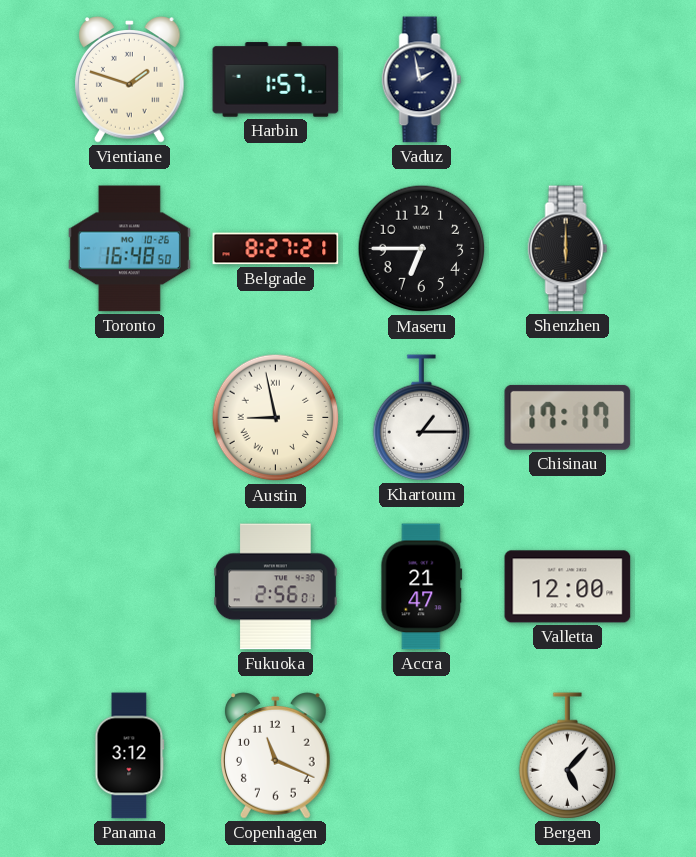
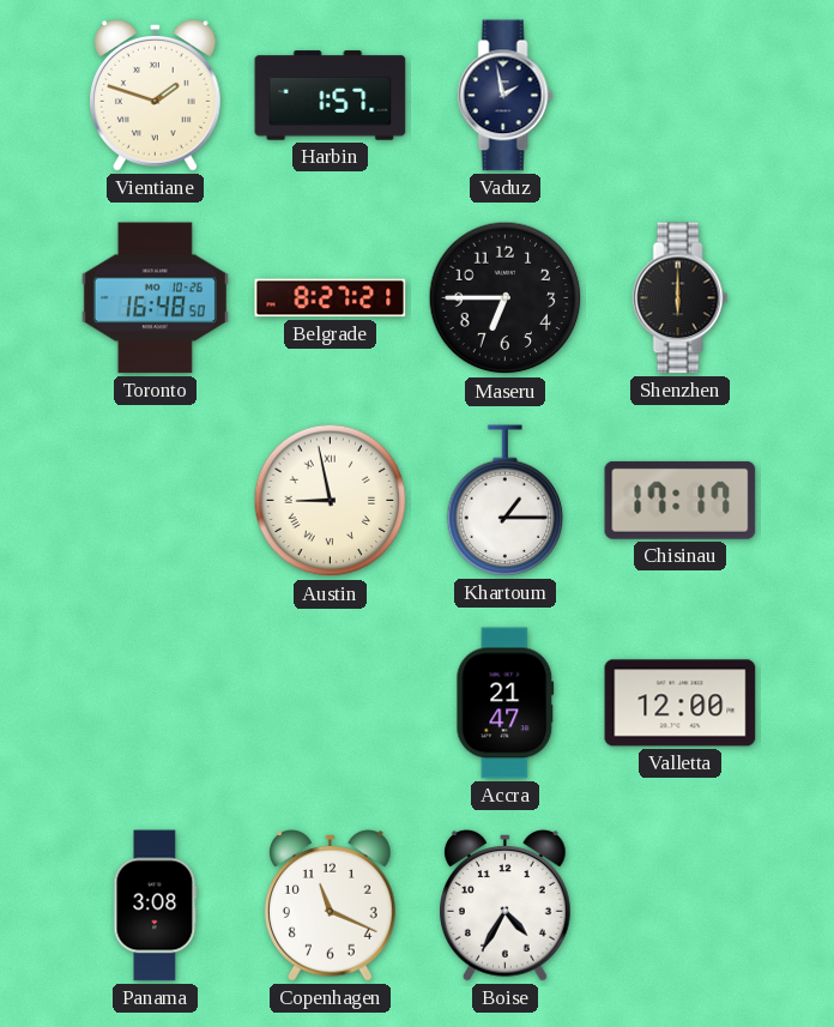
Fukuoka: 2:56 -> none (276, 587)
Panama: 3:12 -> 3:08 (156, 906)
Boise: none -> 4:35 (506, 906)
Bergen: 5:07 -> none (568, 756)
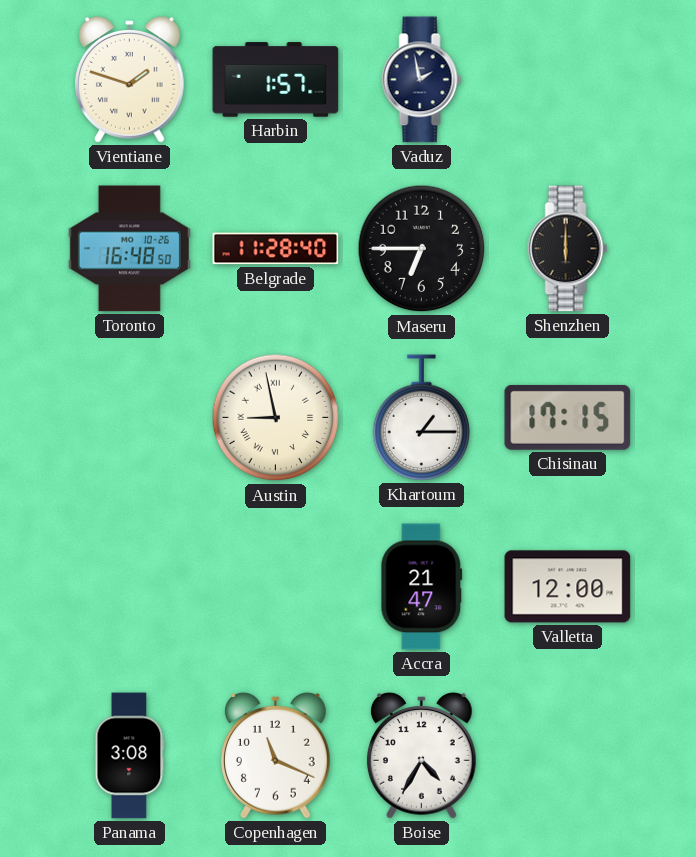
Belgrade: 8:27 -> 11:28 (276, 249)
Chisinau: 17:17 -> 17:15 (568, 417)
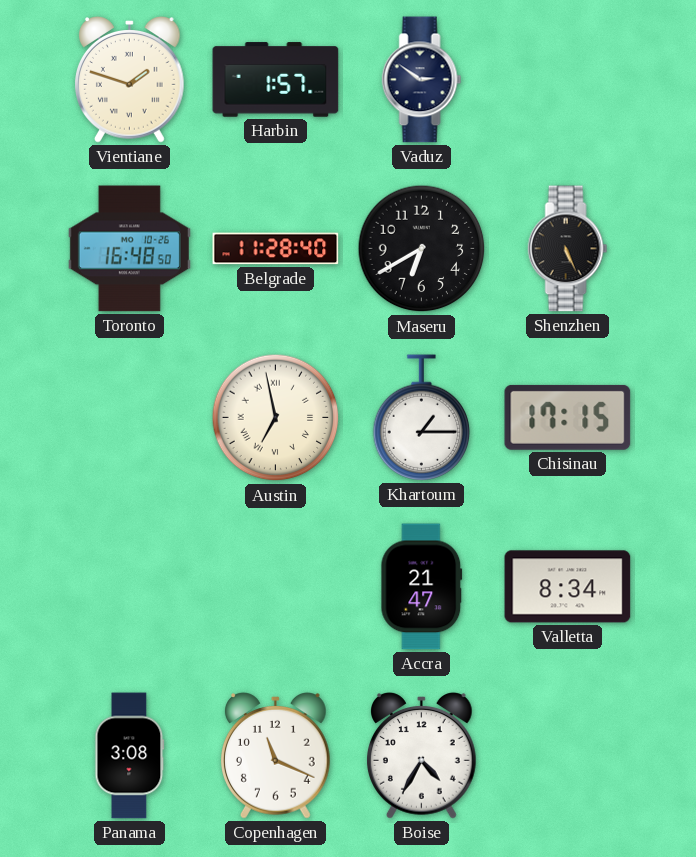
Vaduz: 1:58 -> 2:51 (422, 80)
Maseru: 6:45 -> 6:40 (422, 249)
Shenzhen: 6:00 -> 5:26 (568, 249)
Austin: 8:58 -> 6:58 (276, 418)
Valletta: 12:00 -> 8:34 (568, 587)
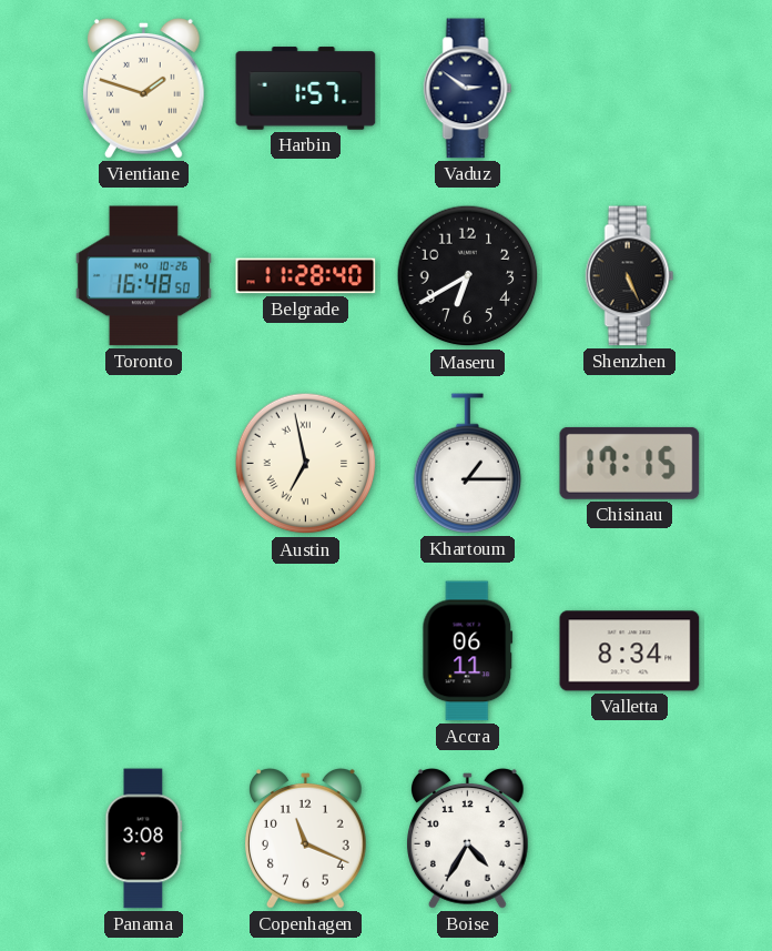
Accra: 21:47 -> 06:11 (468, 651)
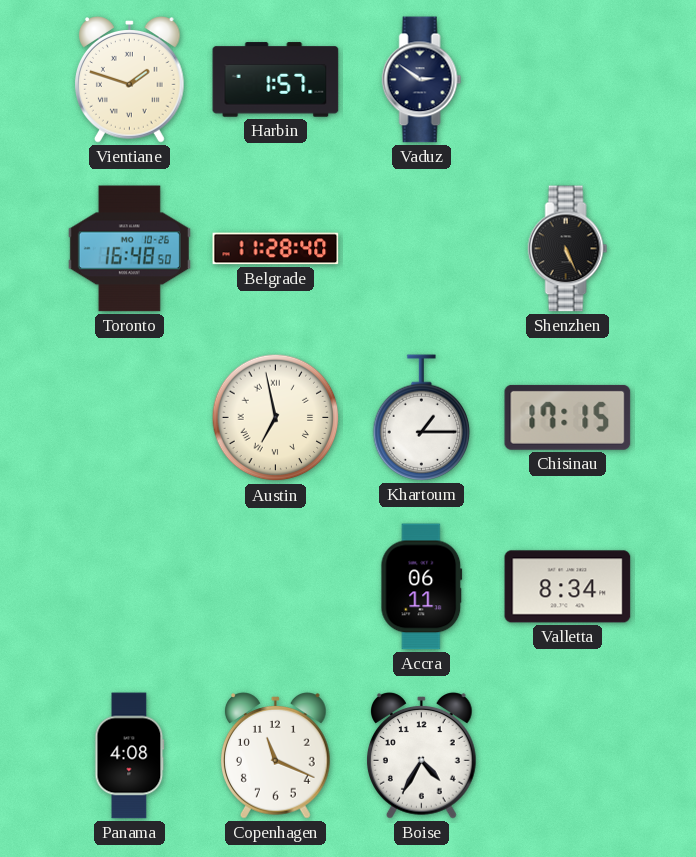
Maseru: 6:40 -> none (468, 276)
Panama: 3:08 -> 4:08 (130, 756)
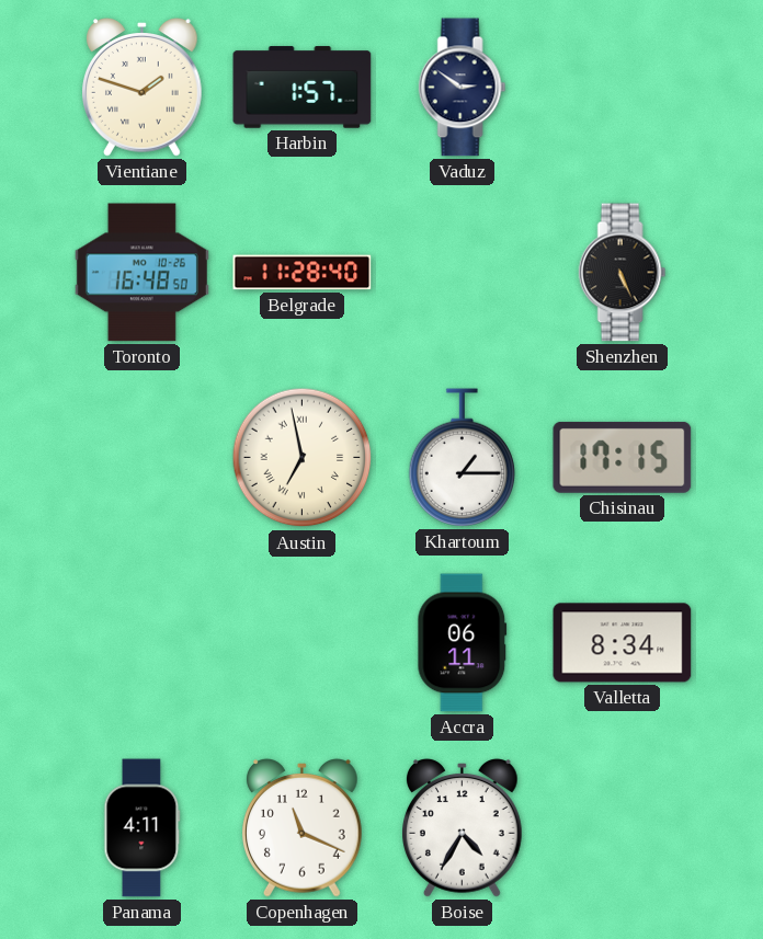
Panama: 4:08 -> 4:11 (143, 828)
